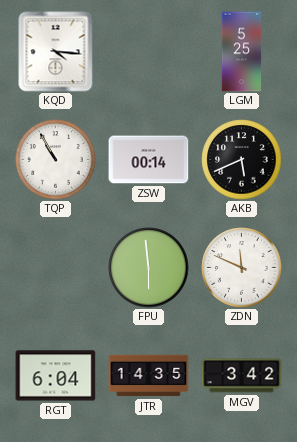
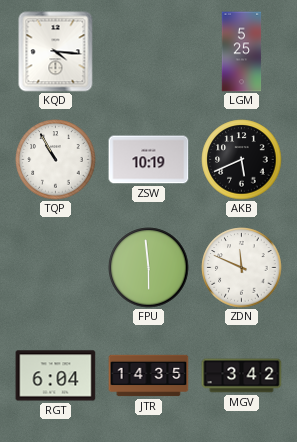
ZSW: 00:14 -> 10:19 (149, 160)
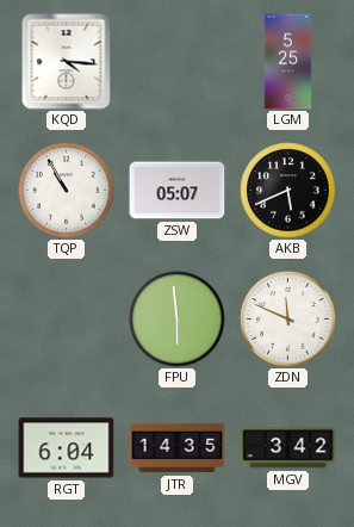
ZSW: 10:19 -> 05:07 (178, 191)
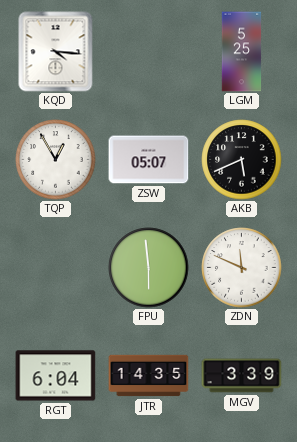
TQP: 10:55 -> 12:55 (56, 160)
MGV: 3:42 -> 3:39 (242, 376)
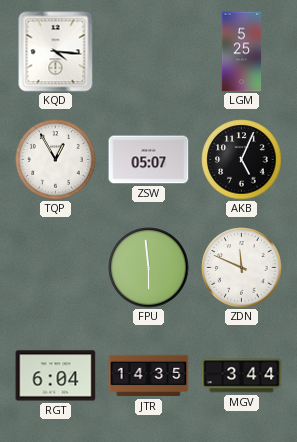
AKB: 5:41 -> 5:04 (242, 160)
MGV: 3:39 -> 3:44 (242, 376)
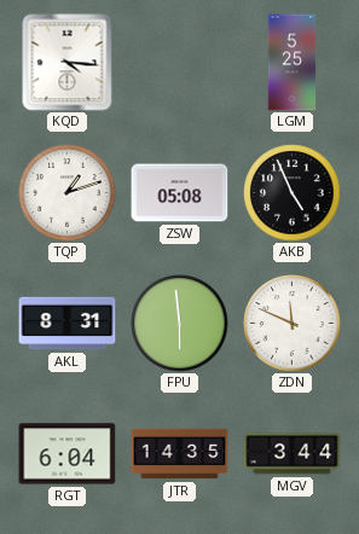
TQP: 12:55 -> 1:12 (68, 193)
ZSW: 05:07 -> 05:08 (180, 193)
AKB: 5:04 -> 4:56 (293, 193)
AKL: none -> 8:31 (68, 324)
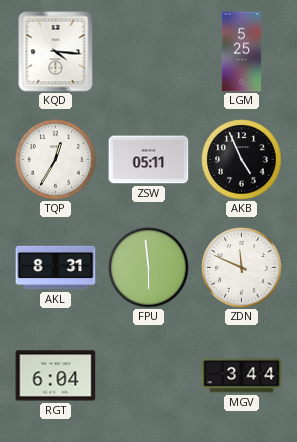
TQP: 1:12 -> 12:35 (56, 160)
ZSW: 05:08 -> 05:11 (149, 160)
JTR: 14:35 -> none (180, 454)
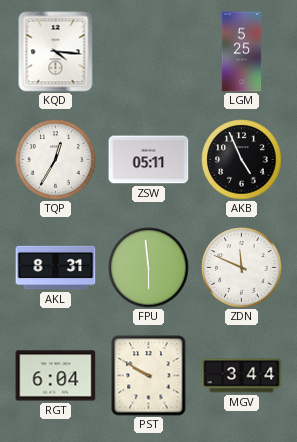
PST: none -> 9:50 (149, 376)
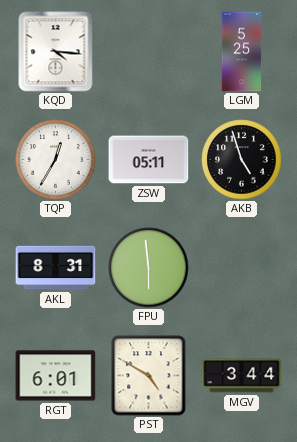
AKB: 4:56 -> 4:57 (242, 160)
ZDN: 11:49 -> none (242, 268)
RGT: 6:04 -> 6:01 (56, 376)
PST: 9:50 -> 4:50 (149, 376)
